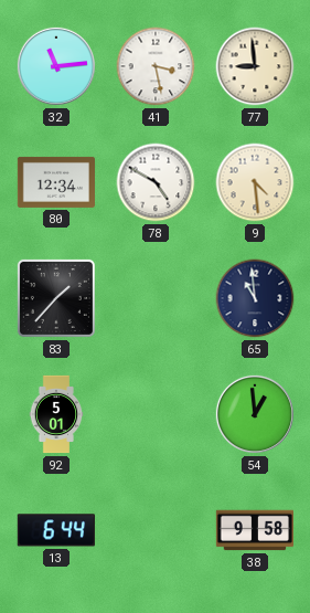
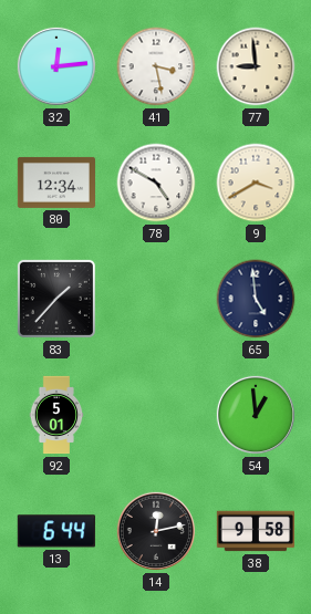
32: 11:14 -> 12:14 (56, 66)
9: 4:29 -> 3:40 (256, 183)
65: 10:59 -> 4:59 (256, 299)
14: none -> 12:13 (156, 531)
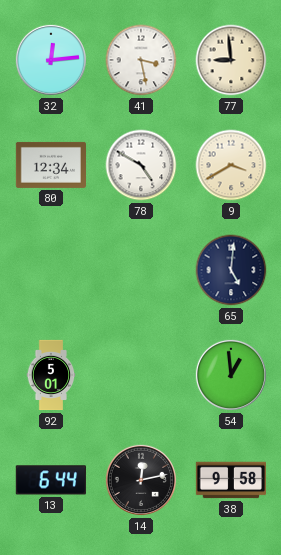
83: 1:37 -> none (56, 299)
65: 4:59 -> 5:01 (231, 270)
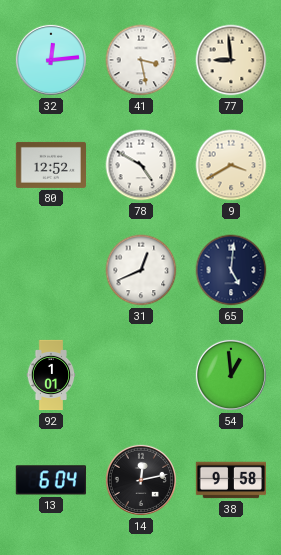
80: 12:34 -> 12:52 (50, 165)
31: none -> 12:41 (141, 270)
92: 5:01 -> 1:01 (51, 375)
13: 6:44 -> 6:04 (51, 480)
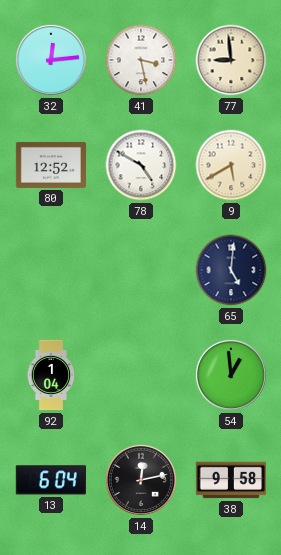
9: 3:40 -> 5:40 (231, 165)
31: 12:41 -> none (141, 270)
92: 1:01 -> 1:04 (51, 375)
